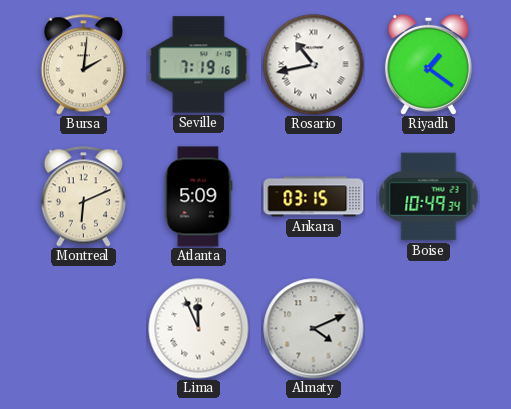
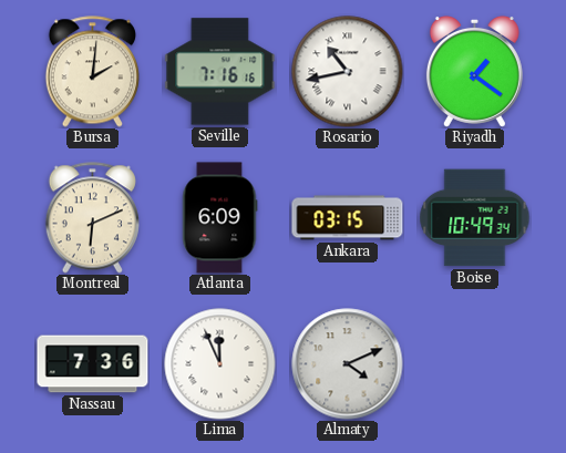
Seville: 7:19 -> 7:16 (220, 72)
Atlanta: 5:09 -> 6:09 (219, 218)
Nassau: none -> 7:36 (93, 364)
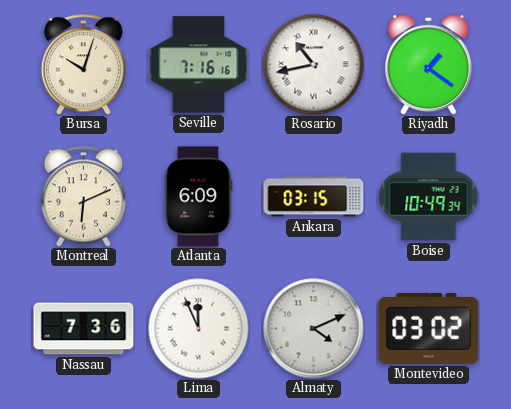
Bursa: 2:01 -> 10:03 (83, 65)
Montevideo: none -> 03:02 (429, 329)
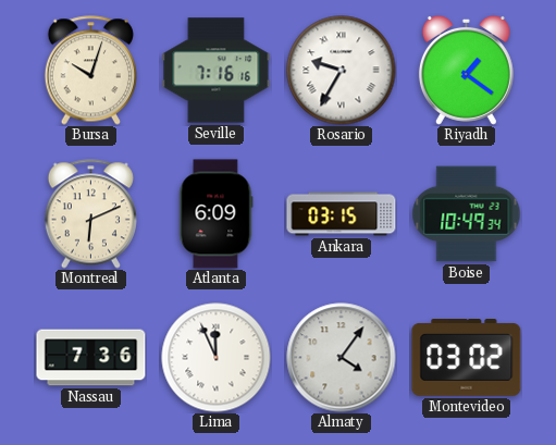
Rosario: 10:43 -> 9:35 (342, 71)
Almaty: 4:11 -> 4:06 (342, 358)
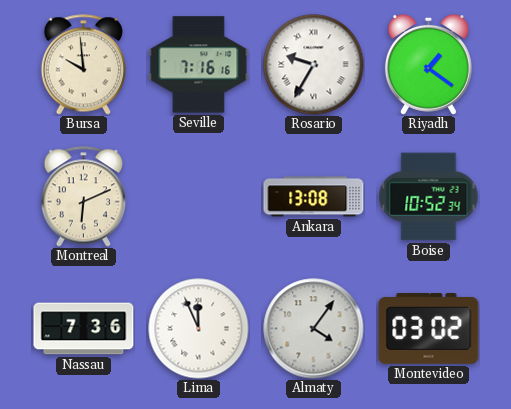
Bursa: 10:03 -> 9:59 (83, 65)
Atlanta: 6:09 -> none (215, 214)
Ankara: 03:15 -> 13:08 (314, 197)
Boise: 10:49 -> 10:52 (429, 197)
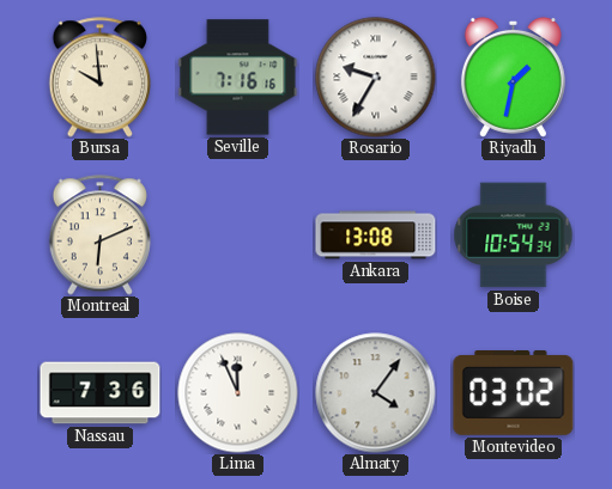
Riyadh: 1:21 -> 1:32 (513, 77)
Boise: 10:52 -> 10:54 (514, 236)
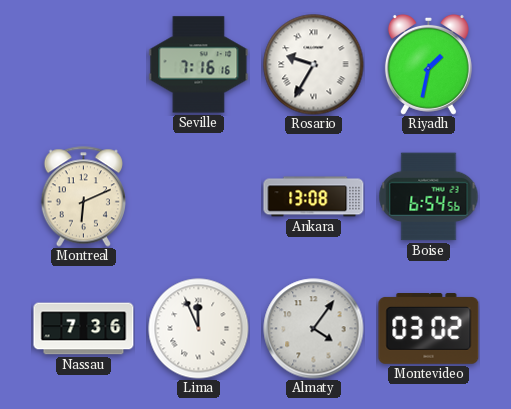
Bursa: 9:59 -> none (99, 78)
Boise: 10:54 -> 6:54 (429, 197)
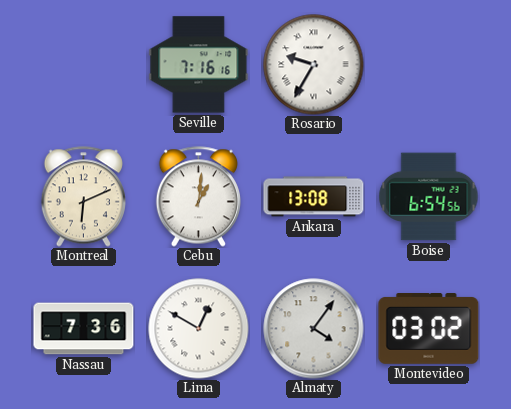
Riyadh: 1:32 -> none (428, 64)
Cebu: none -> 1:01 (198, 197)
Lima: 11:56 -> 12:50 (199, 329)
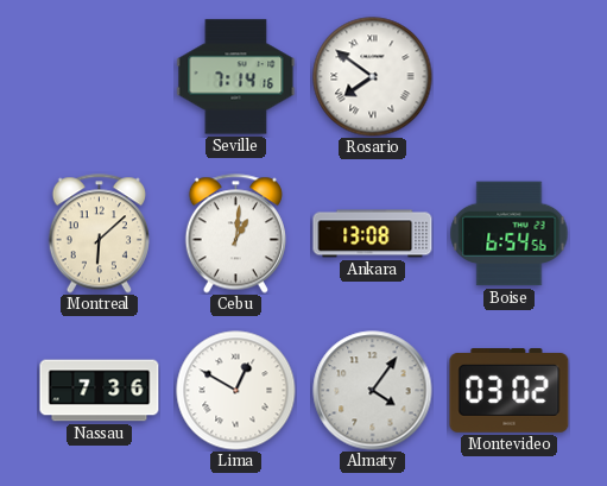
Seville: 7:16 -> 7:14 (236, 77)
Rosario: 9:35 -> 7:51 (373, 77)
Montreal: 6:11 -> 6:08 (99, 234)
